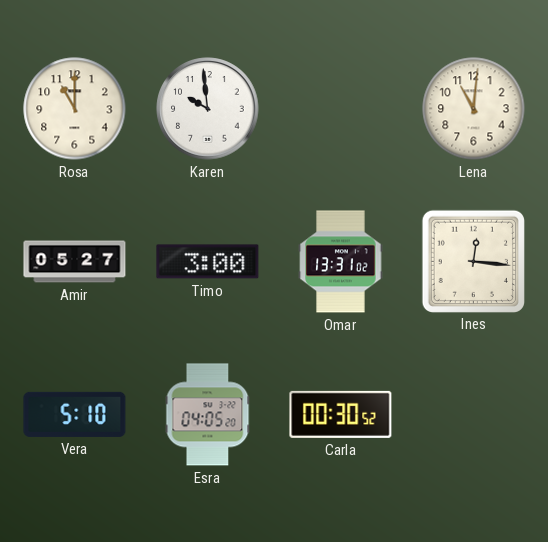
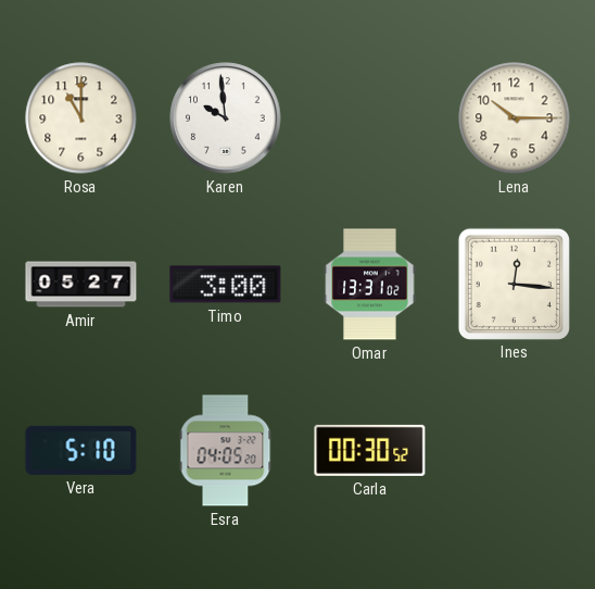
Lena: 11:01 -> 10:15 (515, 118)
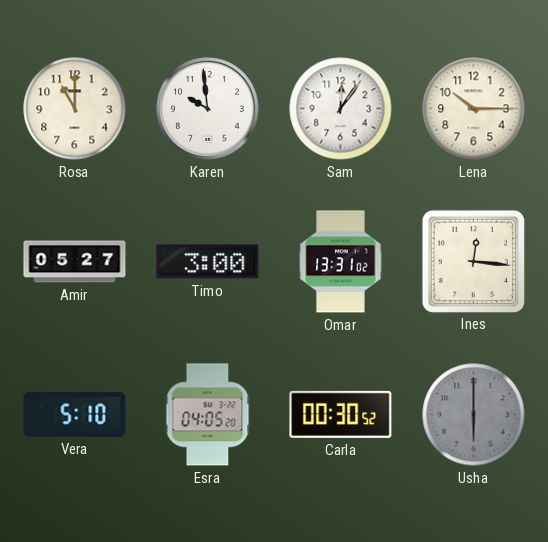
Sam: none -> 12:06 (341, 109)
Usha: none -> 6:00 (474, 415)
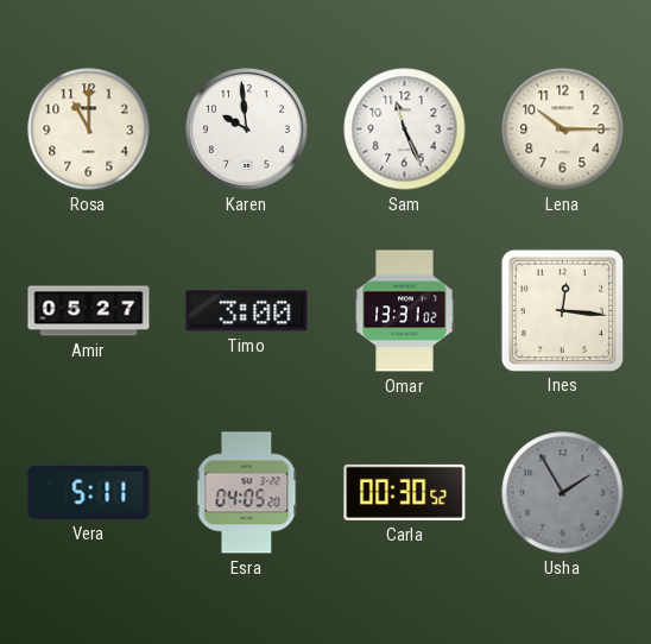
Sam: 12:06 -> 11:26 (405, 130)
Vera: 5:10 -> 5:11 (89, 492)
Usha: 6:00 -> 1:55 (563, 493)
